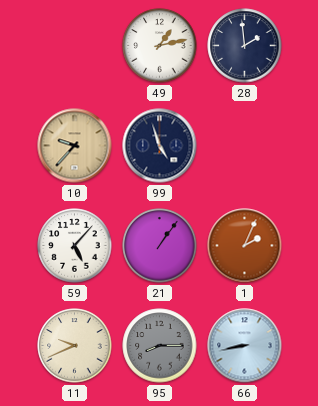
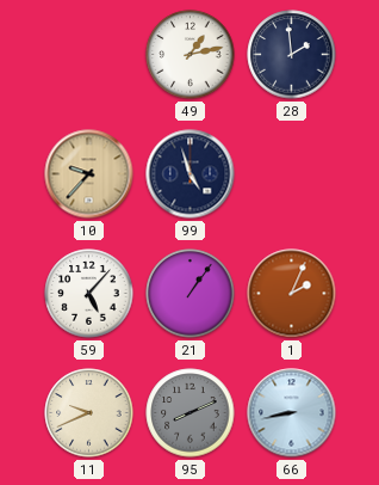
95: 8:15 -> 8:11 (191, 413)
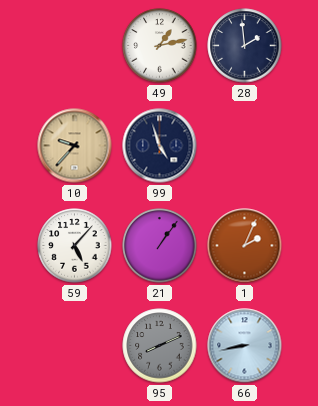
11: 9:41 -> none (89, 413)
